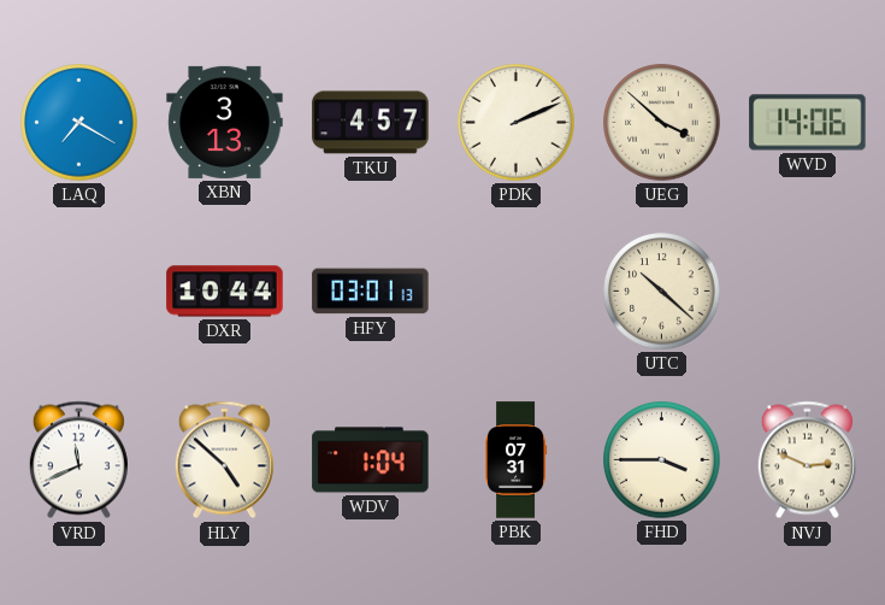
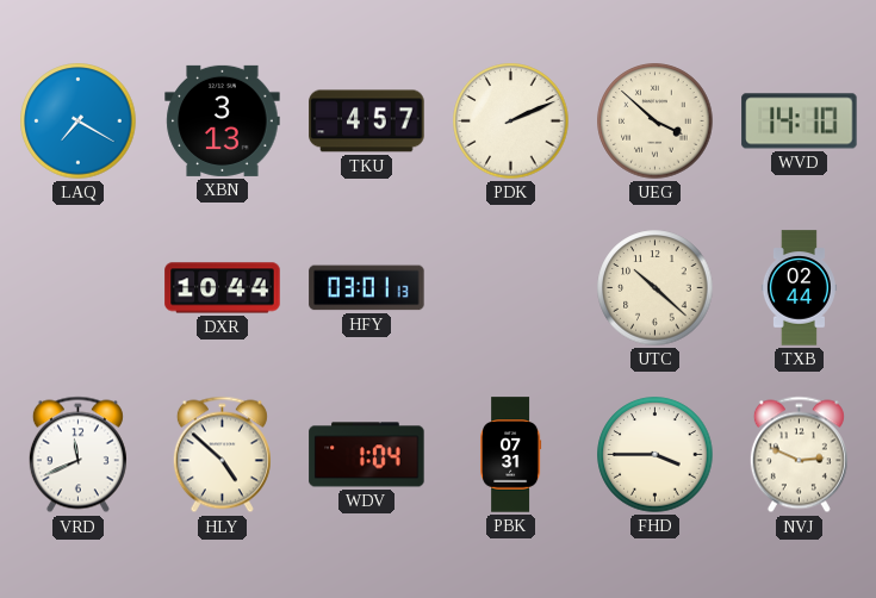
WVD: 14:06 -> 14:10 (800, 122)
TXB: none -> 02:44 (799, 288)
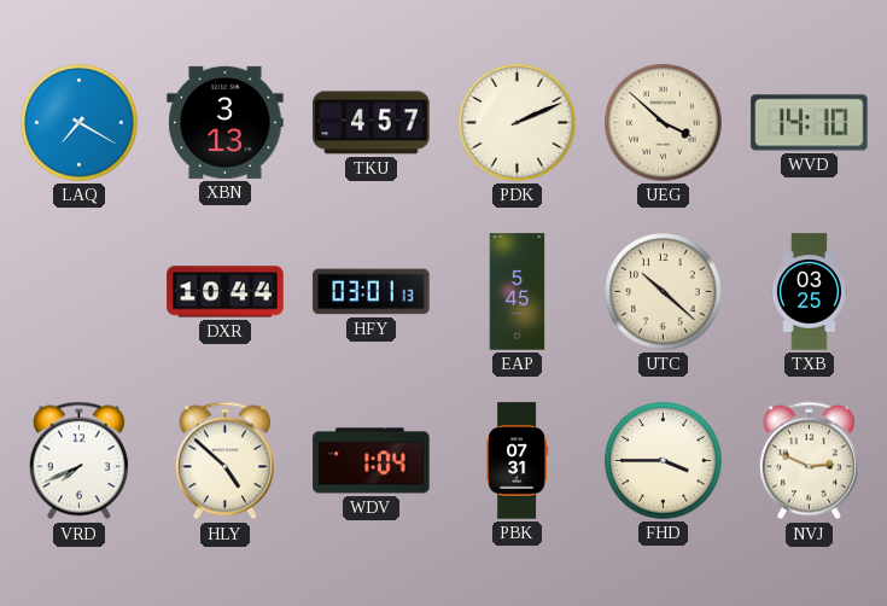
EAP: none -> 5:45 (518, 292)
TXB: 02:44 -> 03:25 (809, 292)
VRD: 11:41 -> 7:41 (78, 461)
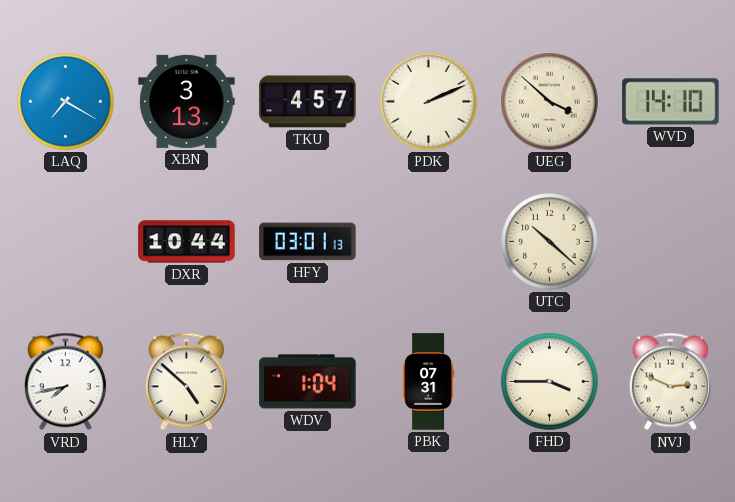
EAP: 5:45 -> none (518, 292)
TXB: 03:25 -> none (809, 292)
VRD: 7:41 -> 7:43 (65, 382)
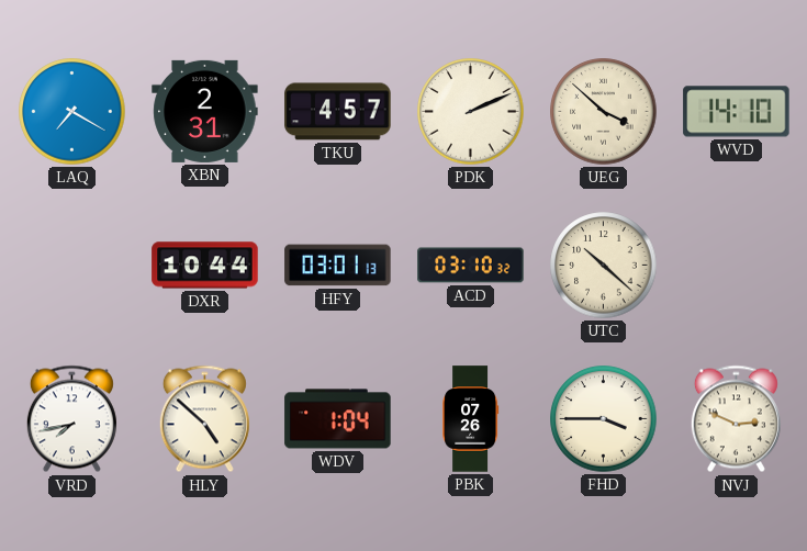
XBN: 3:13 -> 2:31 (205, 111)
ACD: none -> 03:10 (471, 266)
PBK: 07:31 -> 07:26 (471, 419)
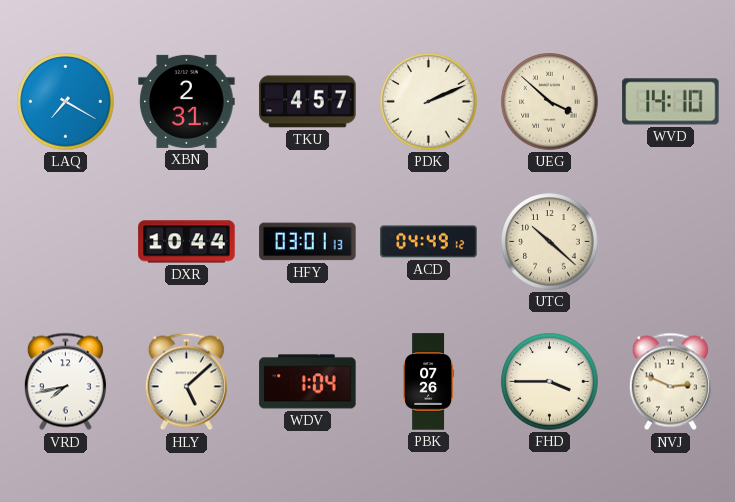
ACD: 03:10 -> 04:49 (429, 242)
HLY: 4:52 -> 5:08 (186, 382)
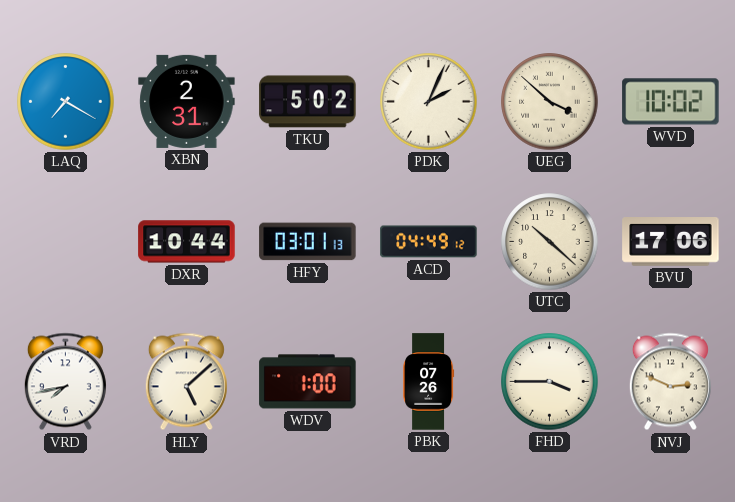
TKU: 4:57 -> 5:02 (308, 102)
PDK: 2:11 -> 2:04 (429, 102)
WVD: 14:10 -> 10:02 (671, 102)
BVU: none -> 17:06 (671, 242)
WDV: 1:04 -> 1:00 (308, 382)
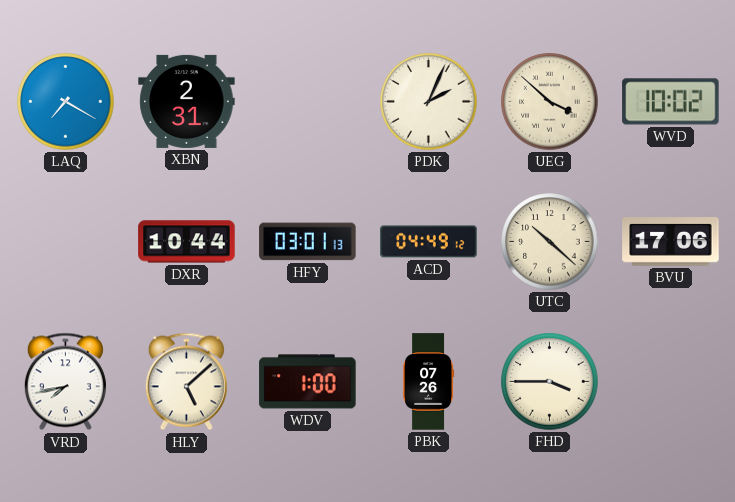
TKU: 5:02 -> none (308, 102)
NVJ: 2:49 -> none (670, 382)
